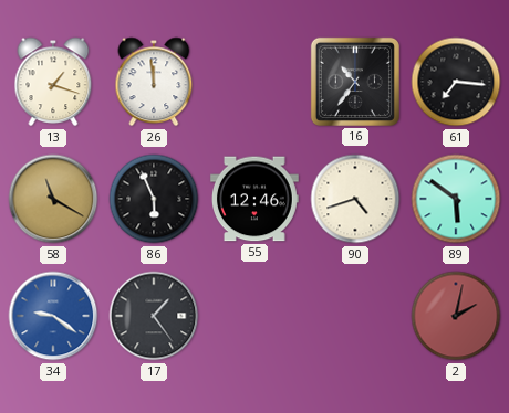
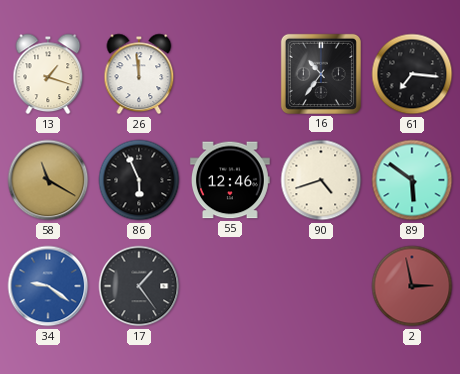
2: 2:02 -> 2:58 (412, 286)
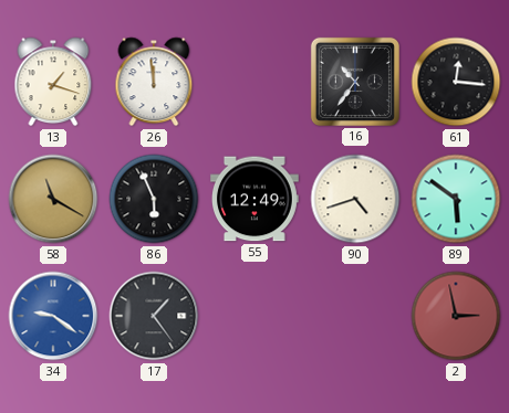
61: 7:16 -> 12:16 (456, 82)
55: 12:46 -> 12:49 (254, 199)
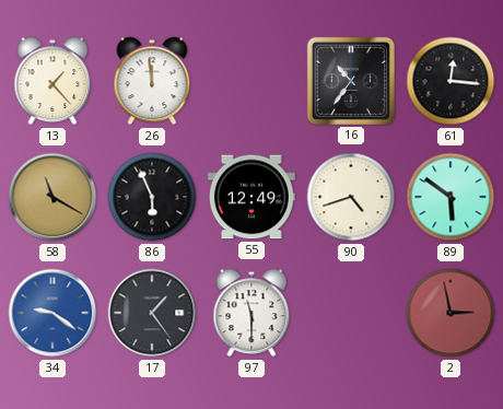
13: 1:18 -> 1:23 (52, 81)
97: none -> 11:30 (251, 313)
